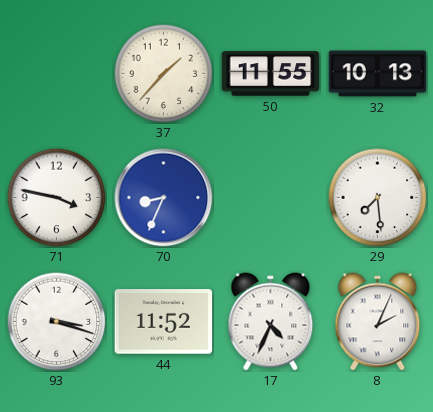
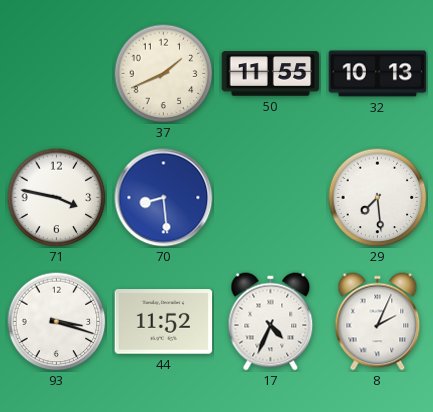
37: 1:37 -> 1:41 (164, 74)
70: 8:34 -> 8:29 (164, 198)
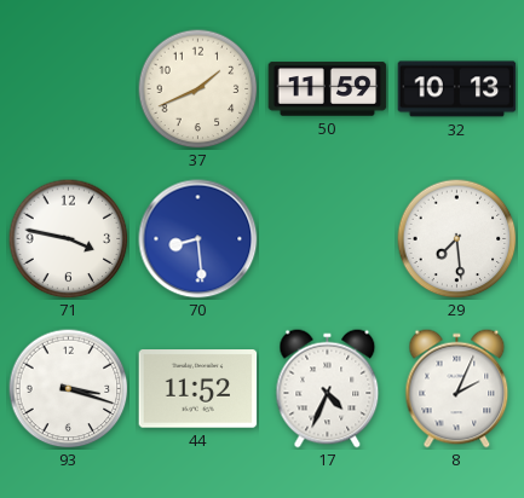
50: 11:55 -> 11:59 (328, 89)
